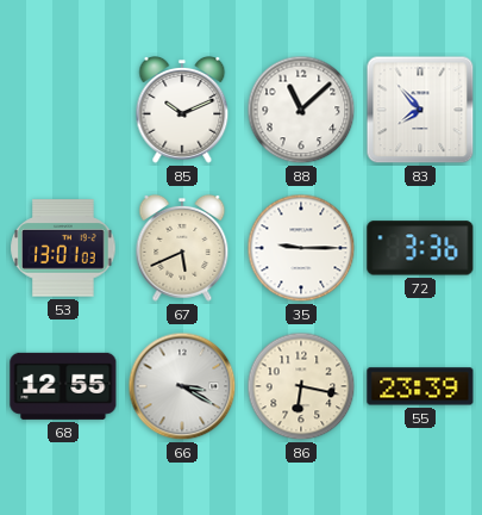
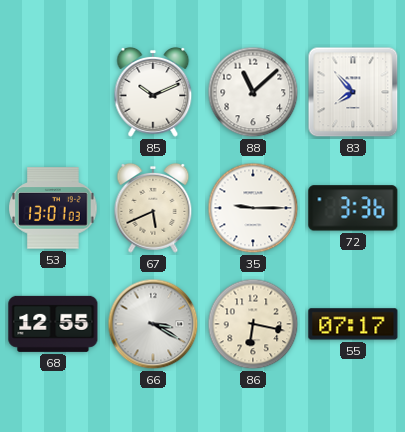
55: 23:39 -> 07:17 (353, 324)
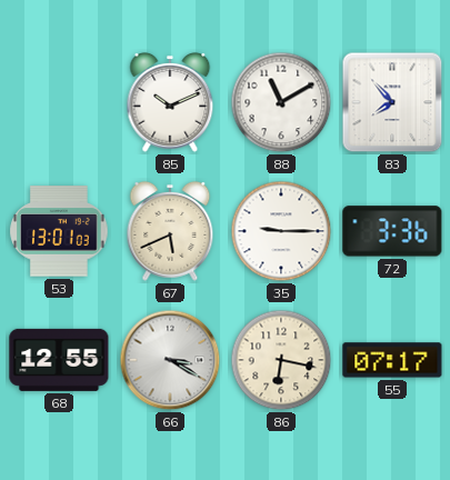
88: 11:08 -> 11:10 (281, 102)
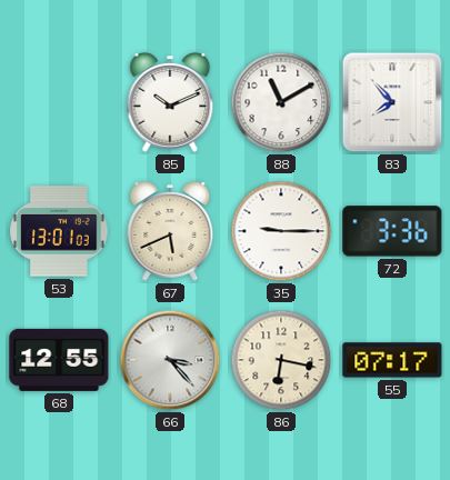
66: 3:20 -> 3:23 (170, 360)
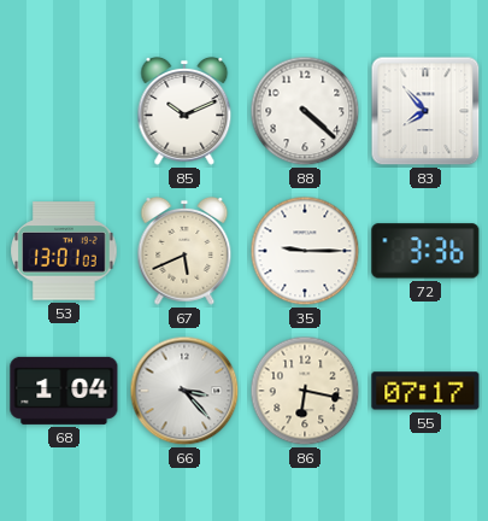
88: 11:10 -> 4:22 (305, 111)
68: 12:55 -> 1:04 (64, 391)
